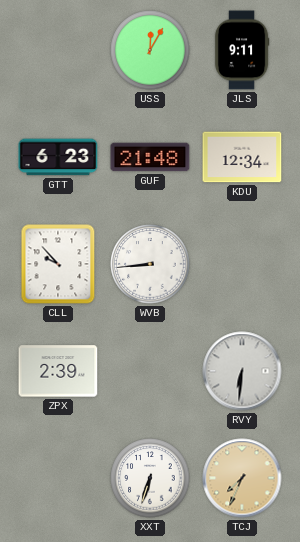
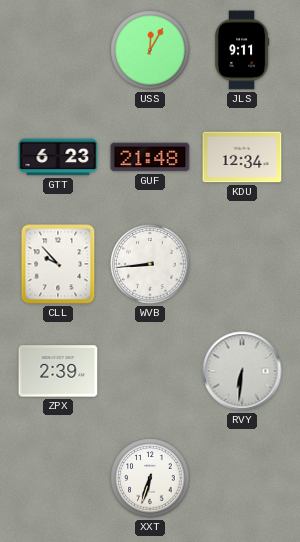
TCJ: 7:34 -> none (242, 478)
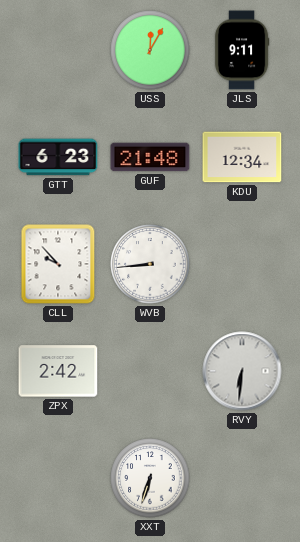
ZPX: 2:39 -> 2:42 (58, 371)
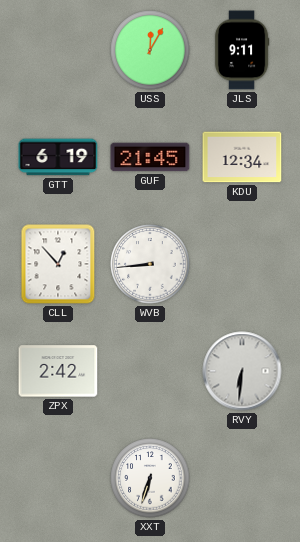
GTT: 6:23 -> 6:19 (58, 157)
GUF: 21:48 -> 21:45 (150, 157)
CLL: 9:53 -> 12:53 (58, 264)
